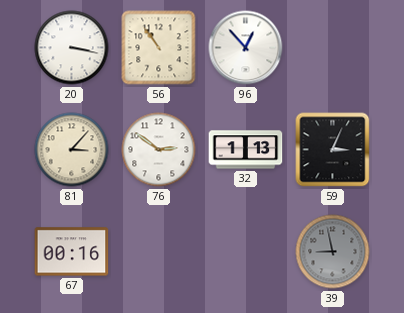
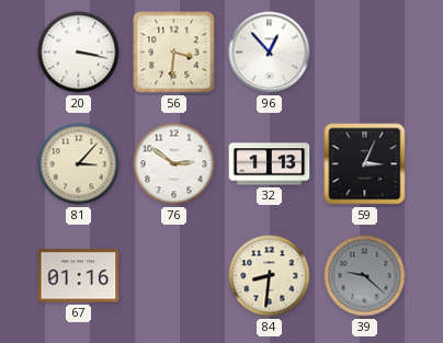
56: 10:54 -> 3:31 (174, 53)
67: 00:16 -> 01:16 (79, 276)
84: none -> 8:31 (270, 276)
39: 8:58 -> 9:22 (365, 276)
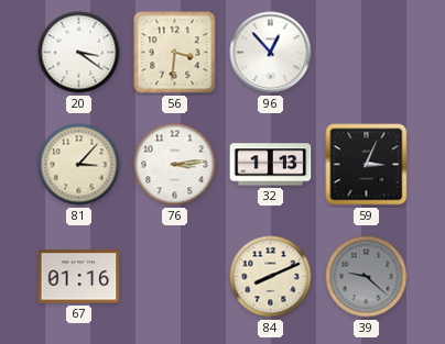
20: 3:17 -> 3:21 (79, 53)
76: 2:51 -> 3:14 (175, 165)
84: 8:31 -> 8:11 (271, 277)
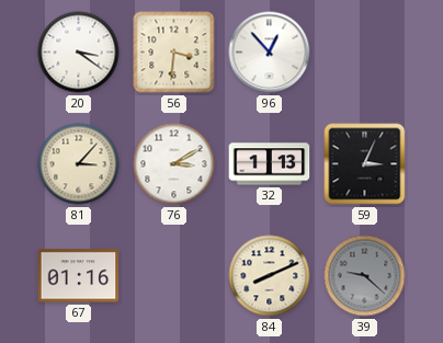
76: 3:14 -> 3:10 (174, 164)
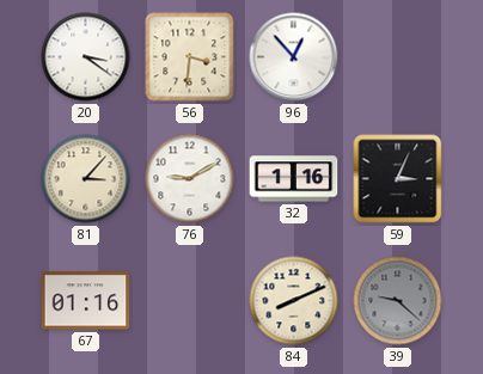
76: 3:10 -> 9:10 (190, 179)
32: 1:13 -> 1:16 (294, 179)
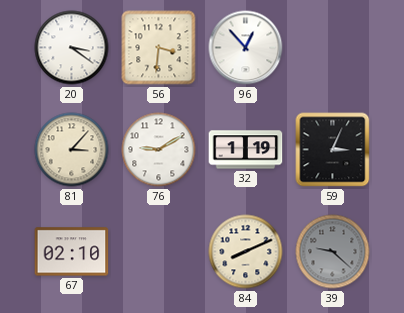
32: 1:16 -> 1:19 (246, 150)
67: 01:16 -> 02:10 (72, 252)
